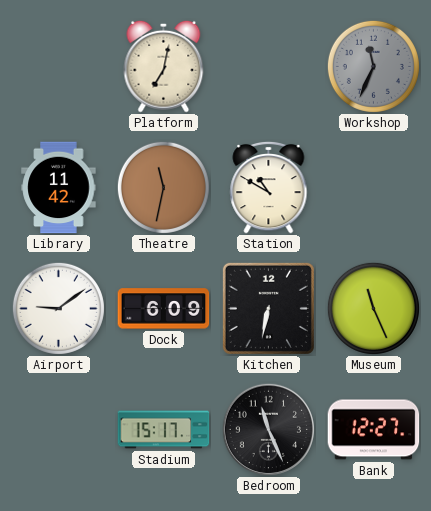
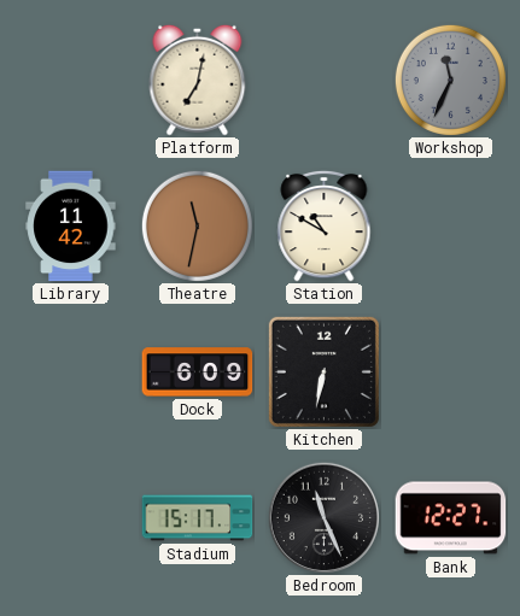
Airport: 9:09 -> none (58, 308)
Museum: 11:26 -> none (373, 308)
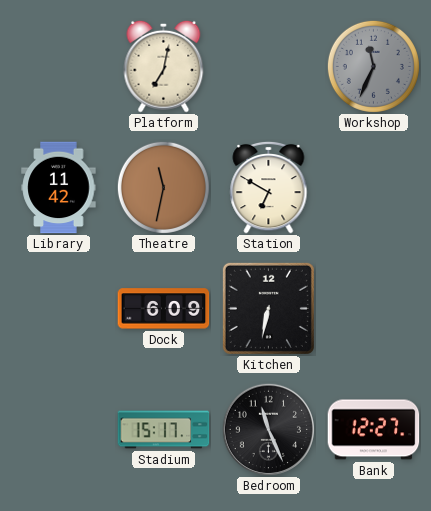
Station: 10:50 -> 6:50 (269, 187)
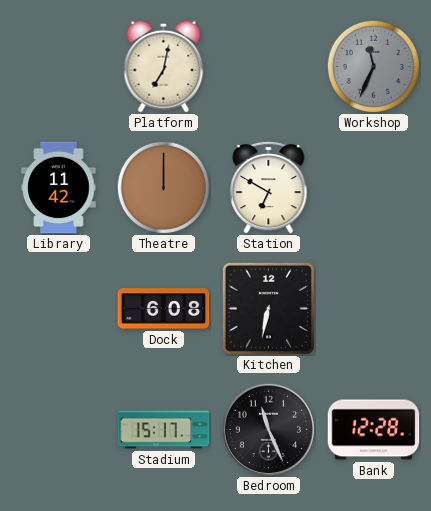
Theatre: 11:32 -> 12:00 (163, 187)
Dock: 6:09 -> 6:08 (164, 309)
Bank: 12:27 -> 12:28 (374, 430)
